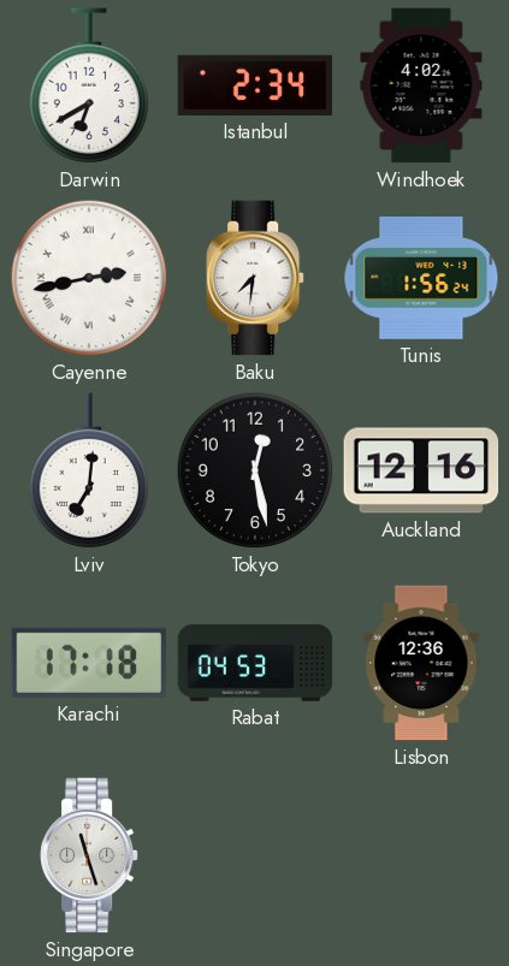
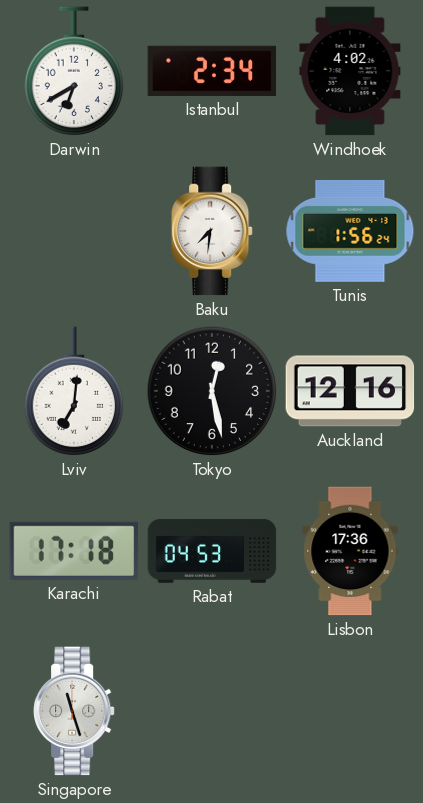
Cayenne: 2:43 -> none (89, 278)
Lisbon: 12:36 -> 17:36 (350, 551)
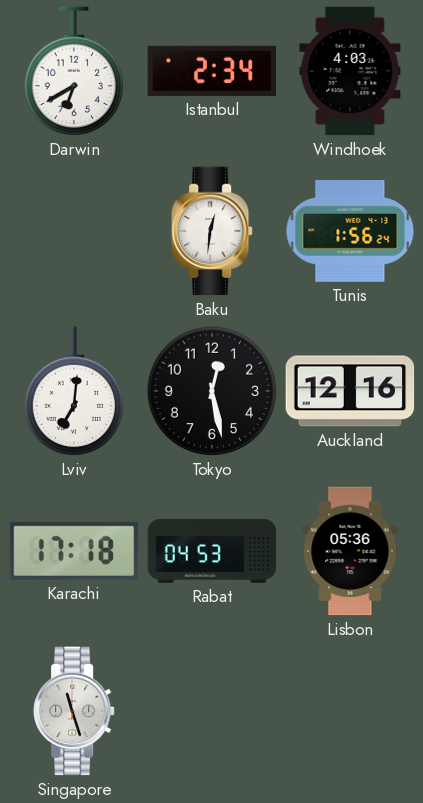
Windhoek: 4:02 -> 4:03 (350, 71)
Baku: 7:31 -> 12:31 (213, 231)
Lisbon: 17:36 -> 05:36 (350, 551)
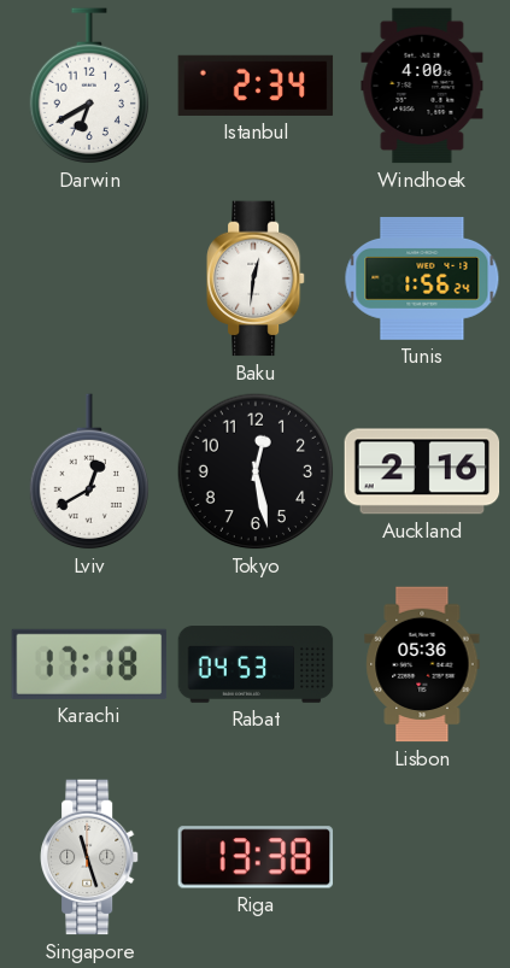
Windhoek: 4:03 -> 4:00 (422, 86)
Lviv: 7:01 -> 12:40 (89, 473)
Auckland: 12:16 -> 2:16 (422, 471)
Riga: none -> 13:38 (256, 857)
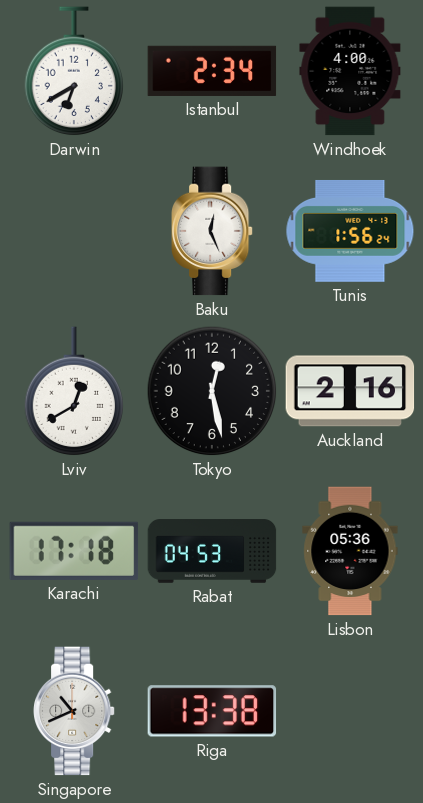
Baku: 12:31 -> 12:26 (213, 231)
Singapore: 11:27 -> 10:41 (75, 711)
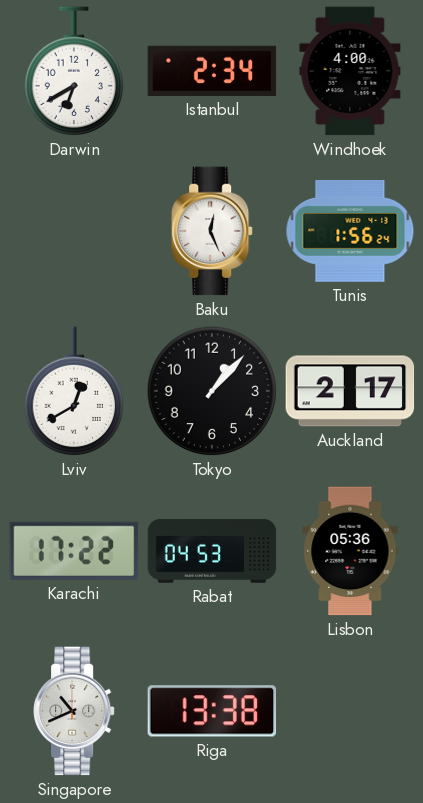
Tokyo: 12:28 -> 1:07 (212, 391)
Auckland: 2:16 -> 2:17 (350, 391)
Karachi: 17:18 -> 17:22 (74, 551)
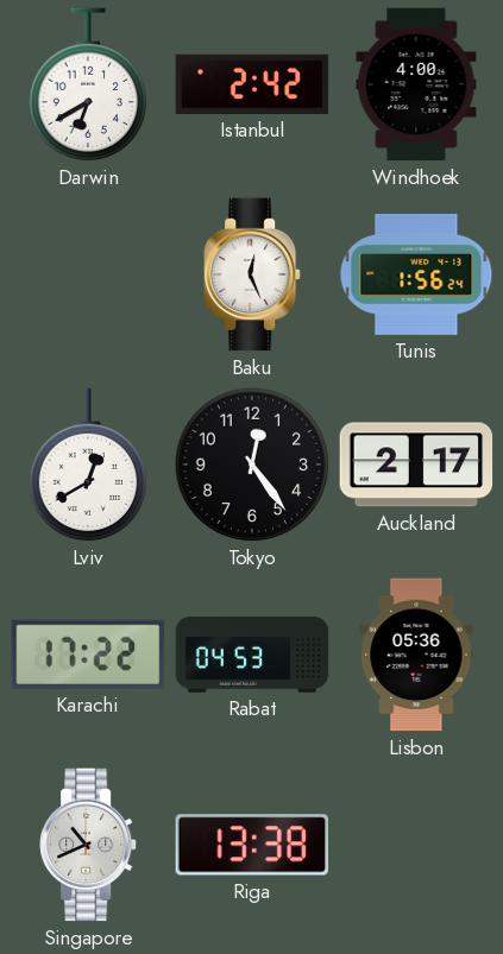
Istanbul: 2:34 -> 2:42 (252, 84)
Tokyo: 1:07 -> 12:24 (252, 465)
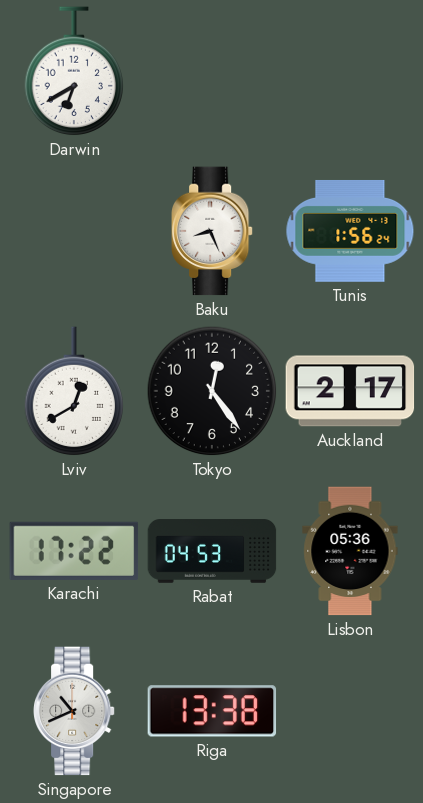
Istanbul: 2:42 -> none (252, 84)
Windhoek: 4:00 -> none (416, 84)
Baku: 12:26 -> 8:26 (213, 231)
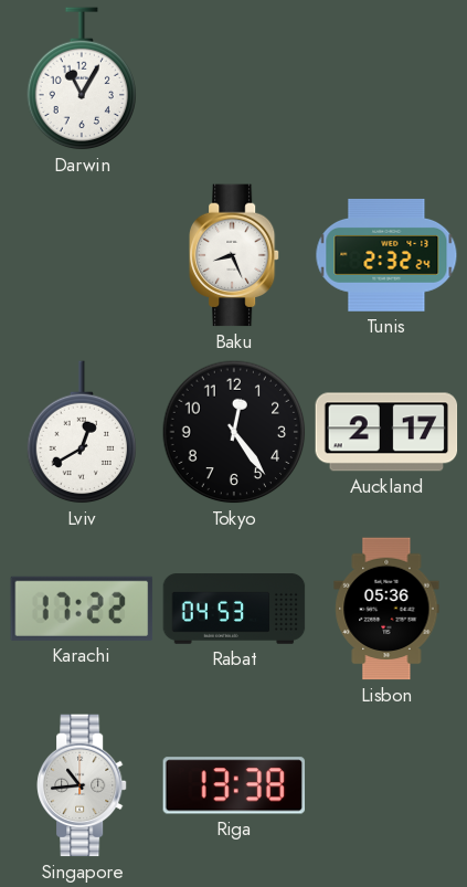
Darwin: 6:40 -> 11:05 (82, 80)
Tunis: 1:56 -> 2:32 (386, 255)
Singapore: 10:41 -> 10:44 (83, 785)
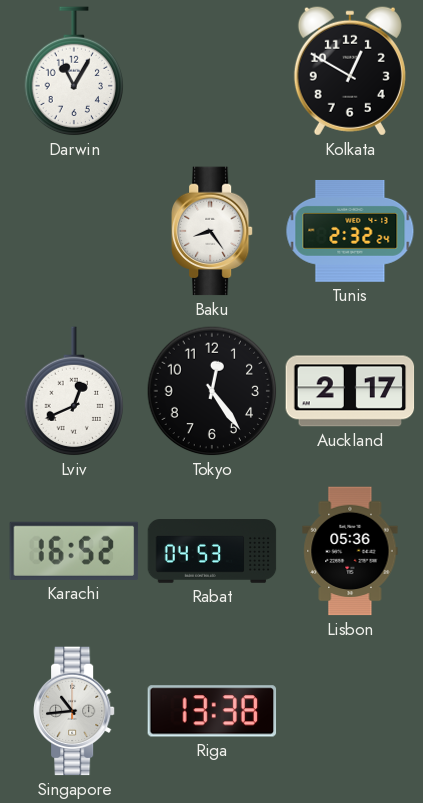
Kolkata: none -> 12:50 (350, 71)
Baku: 8:26 -> 8:24 (213, 231)
Lviv: 12:40 -> 12:41 (74, 392)
Karachi: 17:22 -> 16:52 (74, 551)
